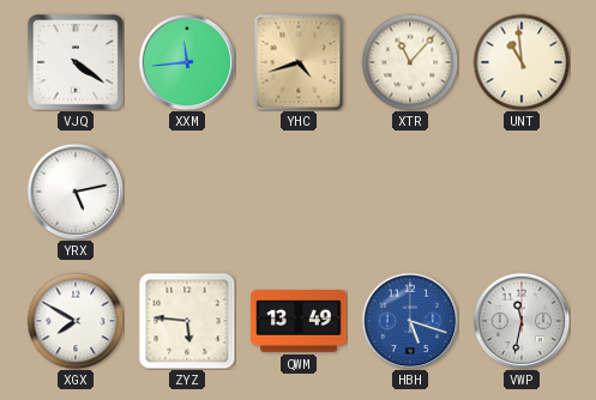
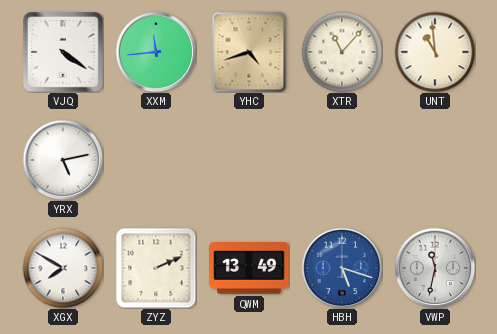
ZYZ: 5:46 -> 2:11 (156, 268)
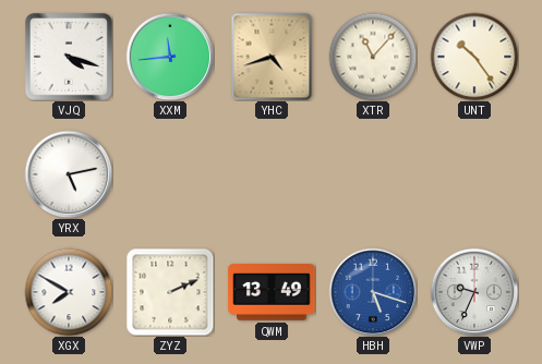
VJQ: 4:21 -> 4:18 (69, 57)
UNT: 10:59 -> 10:24 (474, 57)
VWP: 11:32 -> 9:34 (474, 292)
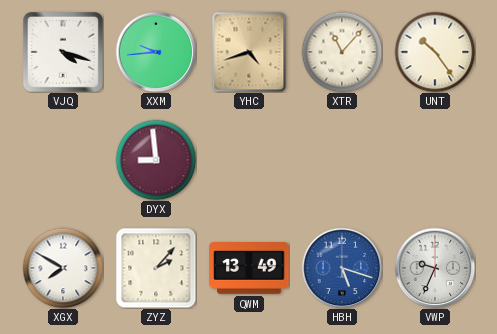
XXM: 11:44 -> 9:44 (156, 52)
YRX: 5:13 -> none (69, 174)
DYX: none -> 8:59 (156, 160)
ZYZ: 2:11 -> 2:07 (156, 268)
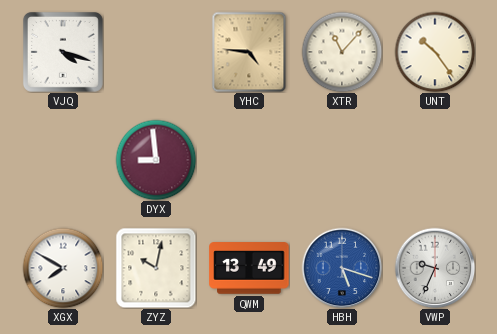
XXM: 9:44 -> none (156, 52)
YHC: 4:42 -> 4:46 (249, 52)
ZYZ: 2:07 -> 10:02 (156, 268)
